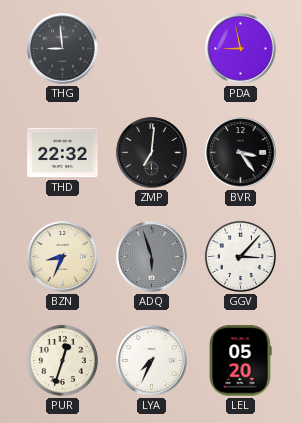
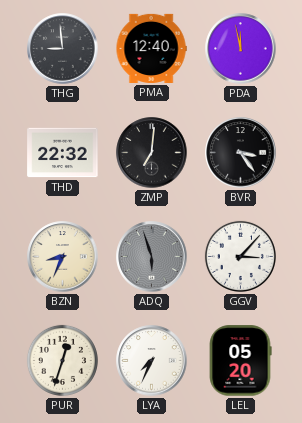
PMA: none -> 12:40 (151, 48)
PDA: 8:58 -> 11:58 (241, 49)
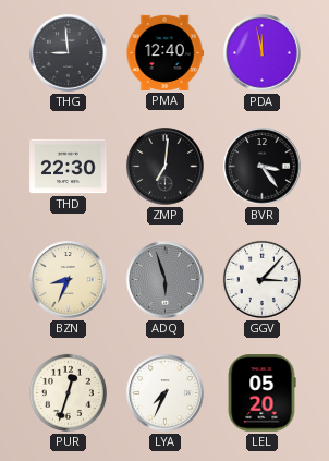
THD: 22:32 -> 22:30 (69, 167)
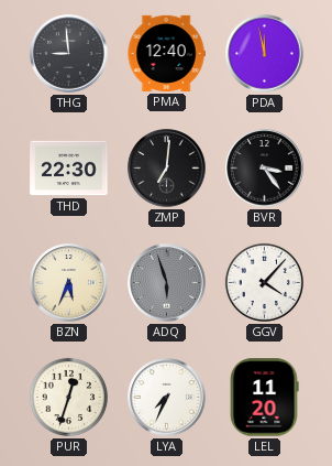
BZN: 8:34 -> 5:34 (69, 283)
GGV: 3:07 -> 4:07 (264, 282)
LEL: 05:20 -> 11:20 (264, 398)
